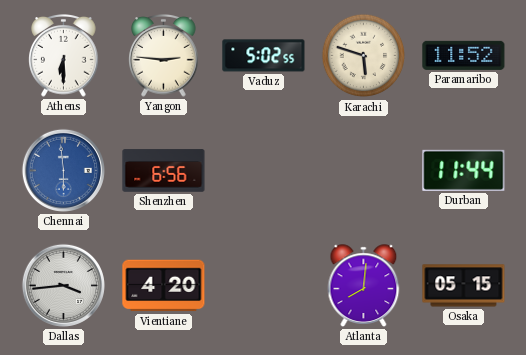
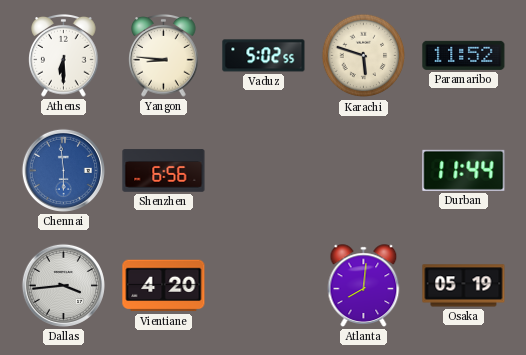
Yangon: 2:46 -> 8:46 (164, 56)
Osaka: 05:15 -> 05:19 (464, 286)
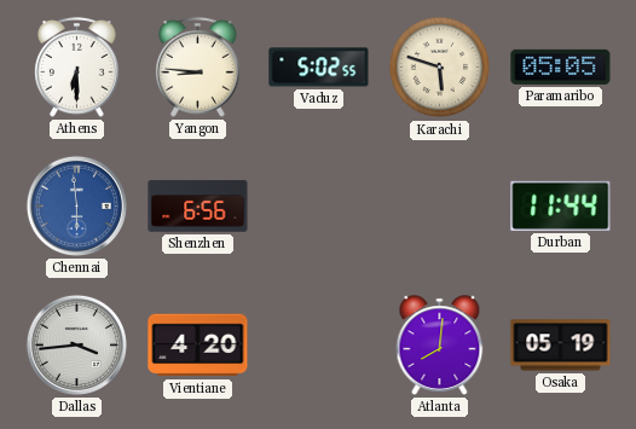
Paramaribo: 11:52 -> 05:05 (561, 66)
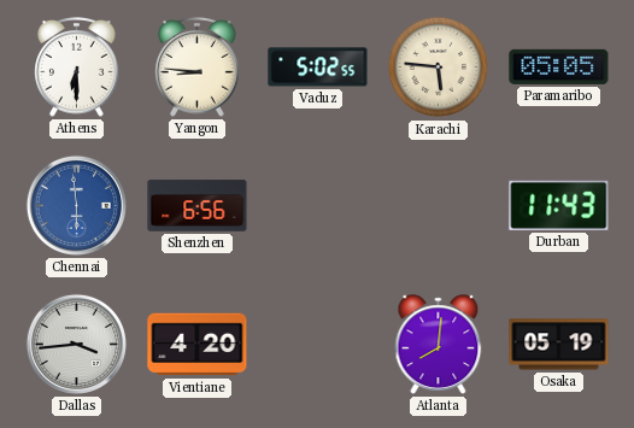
Karachi: 5:48 -> 5:46 (439, 68)
Durban: 11:44 -> 11:43 (559, 205)
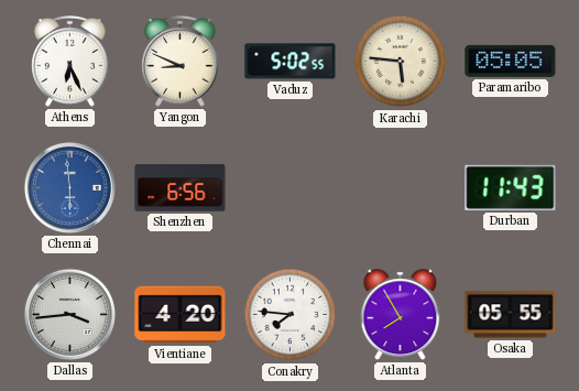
Athens: 6:30 -> 6:26 (70, 62)
Yangon: 8:46 -> 8:49 (181, 62)
Conakry: none -> 7:46 (291, 315)
Atlanta: 8:01 -> 7:55 (401, 315)
Osaka: 05:19 -> 05:55 (511, 315)
